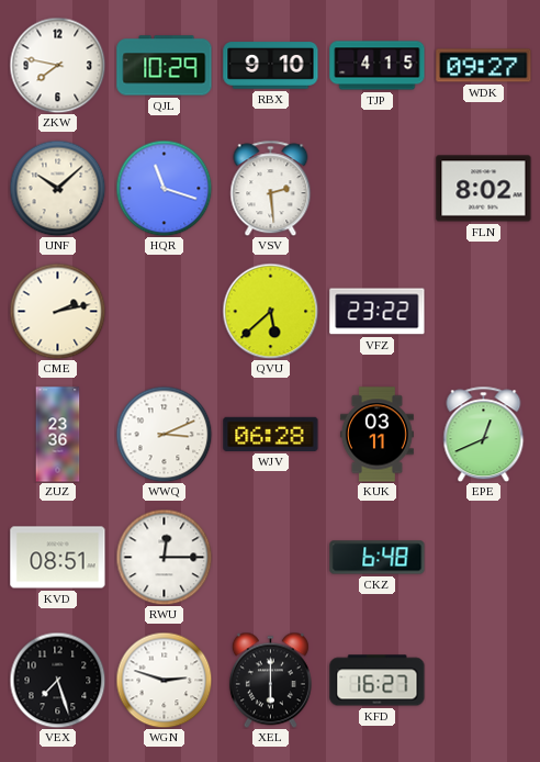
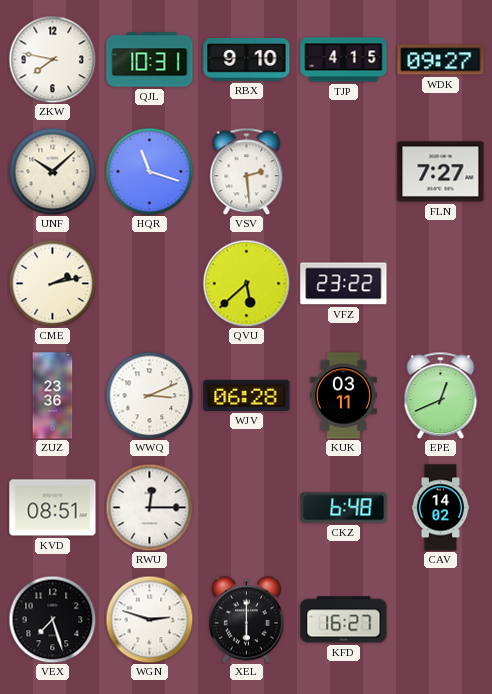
QJL: 10:29 -> 10:31 (150, 60)
FLN: 8:02 -> 7:27 (441, 172)
CAV: none -> 14:02 (441, 508)
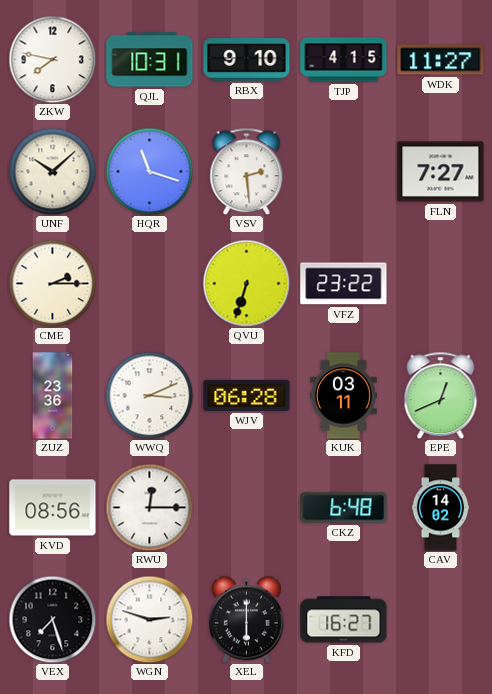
WDK: 09:27 -> 11:27 (441, 60)
CME: 2:13 -> 2:15 (52, 283)
QVU: 5:38 -> 6:33 (246, 283)
KVD: 08:51 -> 08:56 (53, 508)
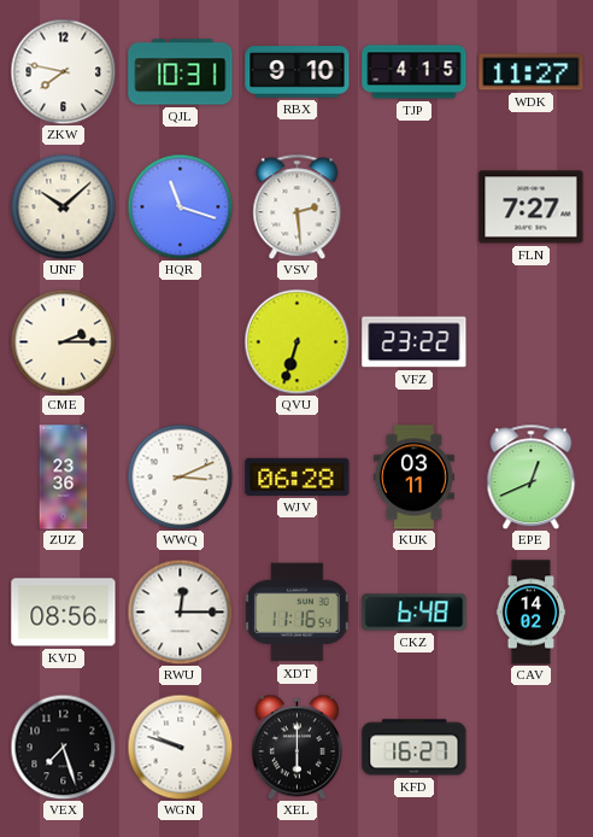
XDT: none -> 11:16 (298, 613)
WGN: 2:48 -> 9:48 (180, 747)
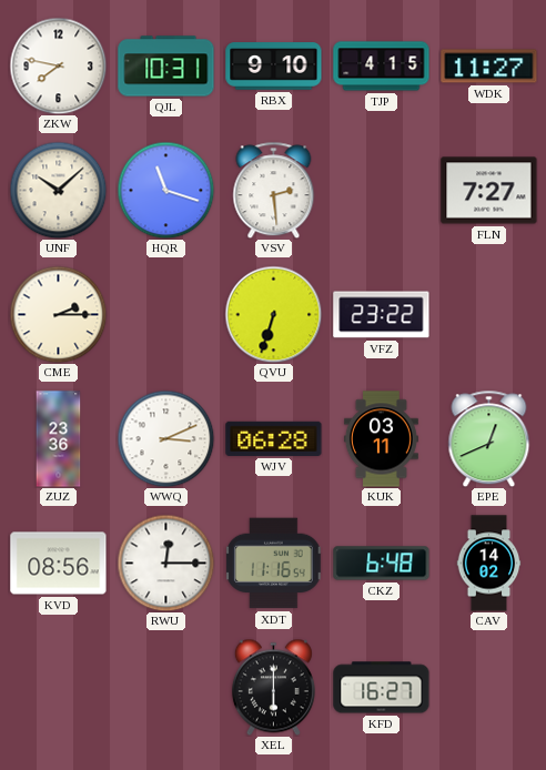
VEX: 7:27 -> none (63, 747)
WGN: 9:48 -> none (180, 747)
